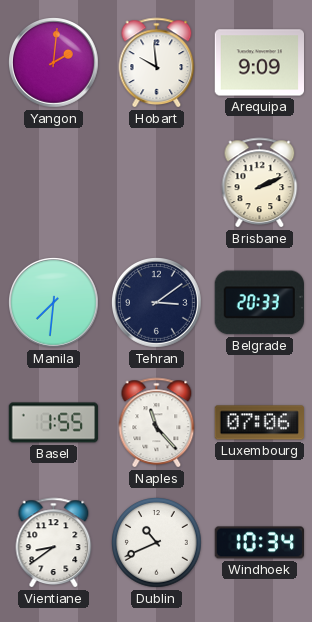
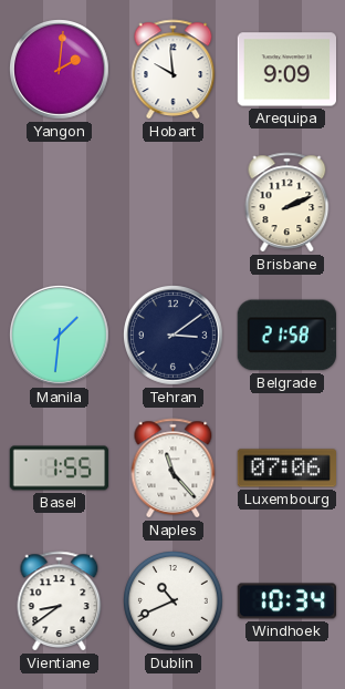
Manila: 7:31 -> 1:31 (60, 336)
Belgrade: 20:33 -> 21:58 (286, 336)
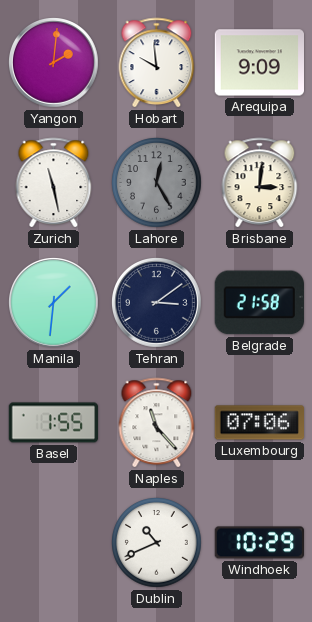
Zurich: none -> 11:28 (54, 183)
Lahore: none -> 12:25 (157, 183)
Brisbane: 2:11 -> 3:01 (260, 183)
Vientiane: 8:39 -> none (60, 601)
Windhoek: 10:34 -> 10:29 (259, 543)
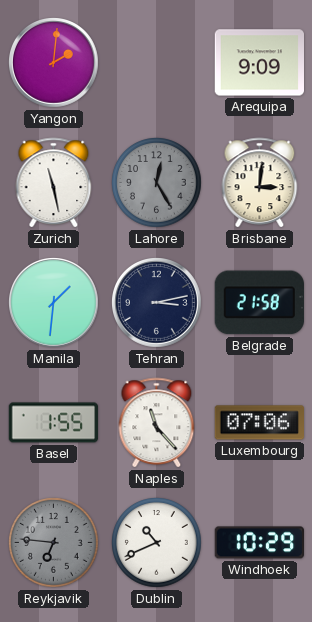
Hobart: 9:59 -> none (157, 63)
Tehran: 3:09 -> 3:13 (157, 303)
Reykjavik: none -> 6:46 (54, 543)
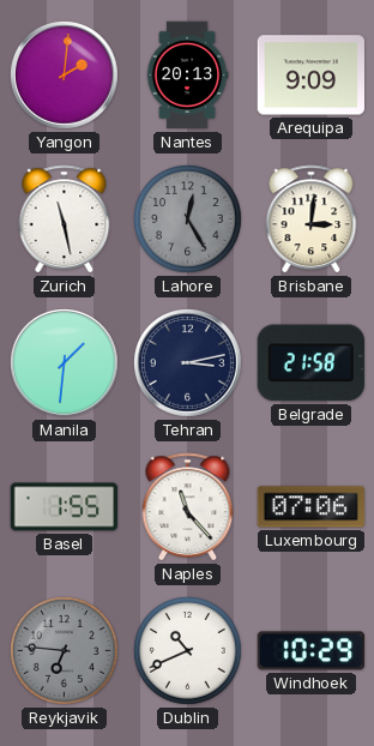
Nantes: none -> 20:13 (187, 76)
